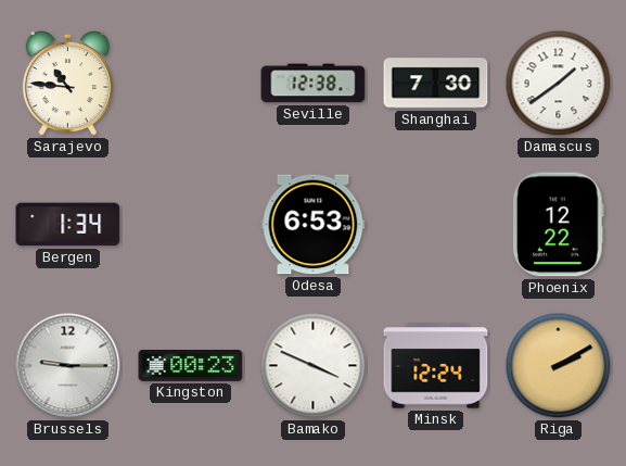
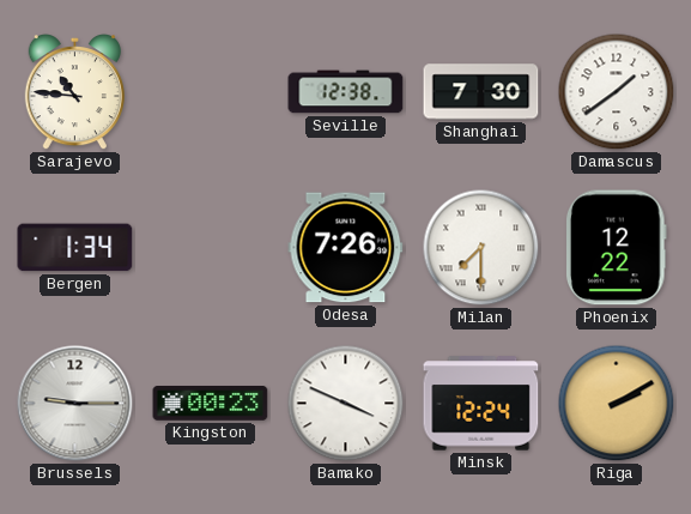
Odesa: 6:53 -> 7:26 (346, 248)
Milan: none -> 7:30 (481, 248)
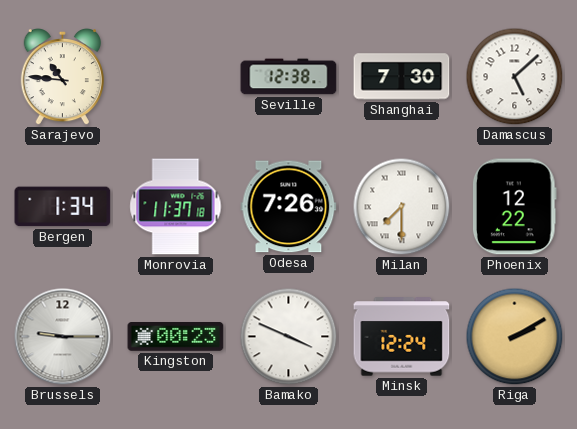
Damascus: 1:39 -> 5:08 (515, 77)
Monrovia: none -> 11:37 (176, 207)
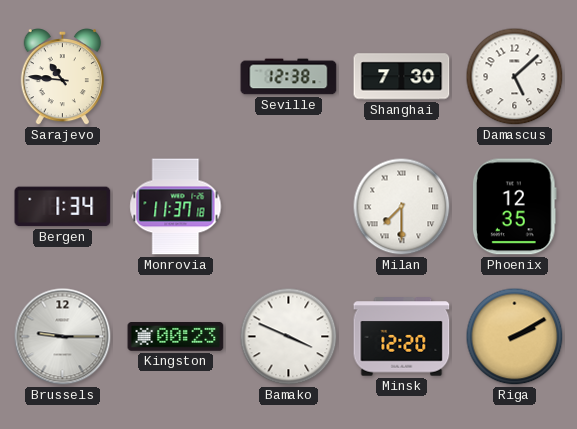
Odesa: 7:26 -> none (289, 207)
Phoenix: 12:22 -> 12:35 (514, 207)
Minsk: 12:24 -> 12:20 (402, 337)
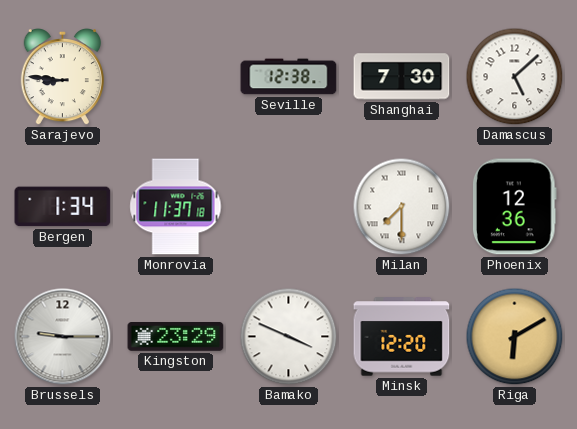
Sarajevo: 10:46 -> 8:46 (62, 77)
Phoenix: 12:35 -> 12:36 (514, 207)
Kingston: 00:23 -> 23:29 (176, 337)
Riga: 2:10 -> 6:10 (515, 337)
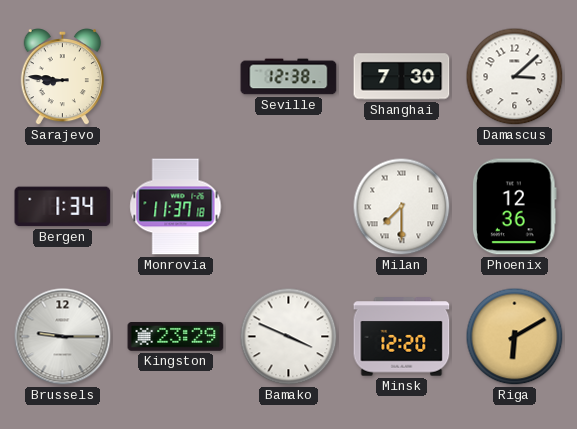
Damascus: 5:08 -> 3:08 (515, 77)
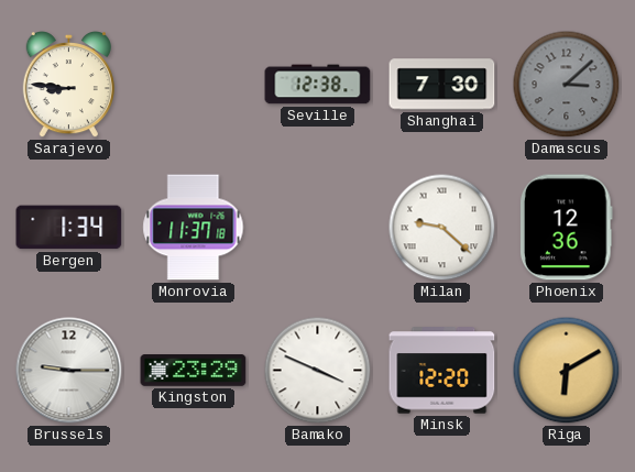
Damascus dial: white -> grey (567, 85)
Milan: 7:30 -> 9:22 (442, 228)
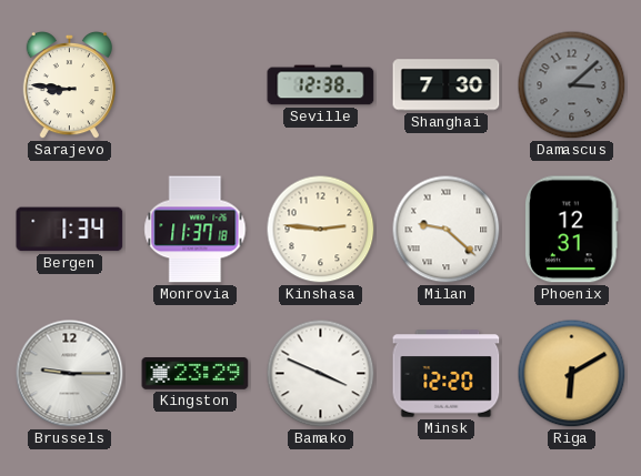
Kinshasa: none -> 2:46 (321, 230)
Phoenix: 12:36 -> 12:31 (571, 230)
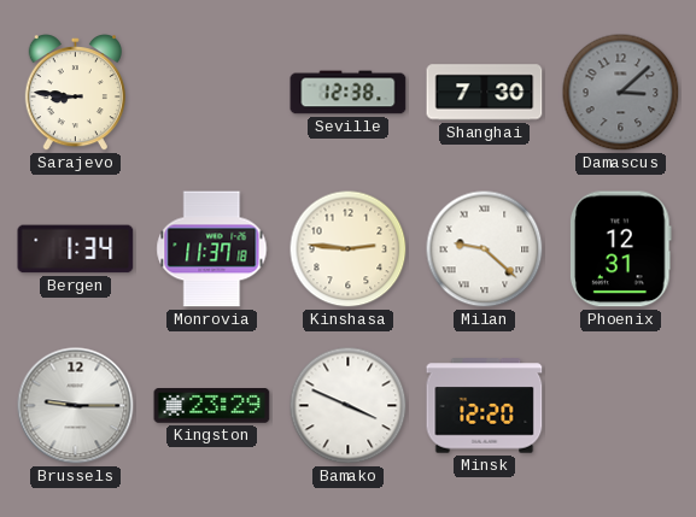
Riga: 6:10 -> none (572, 374)
